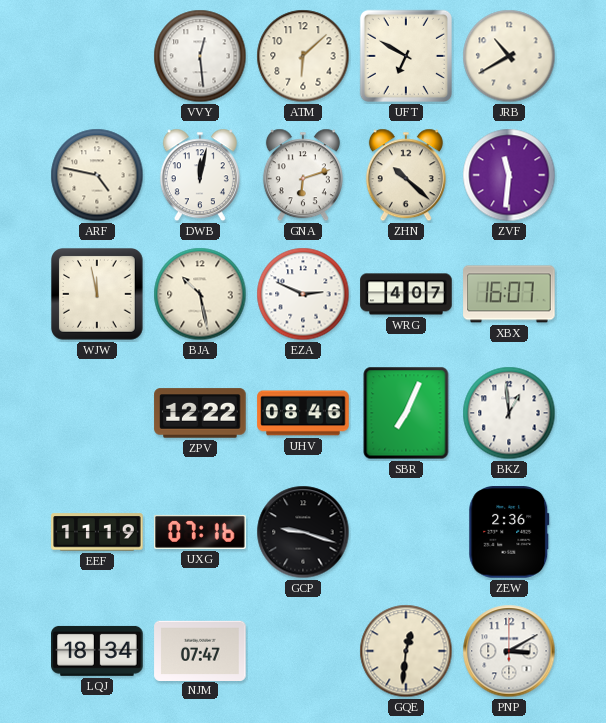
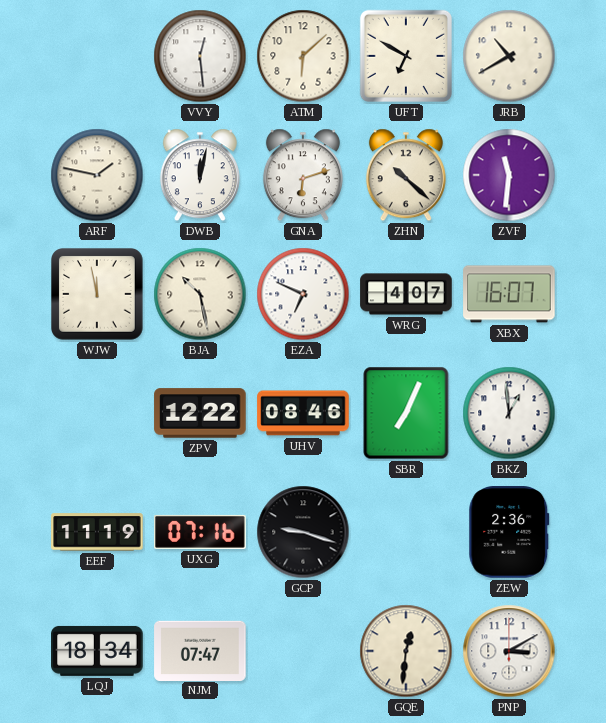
ARF: 4:47 -> 1:47 (97, 175)
EZA: 2:49 -> 6:49 (303, 294)
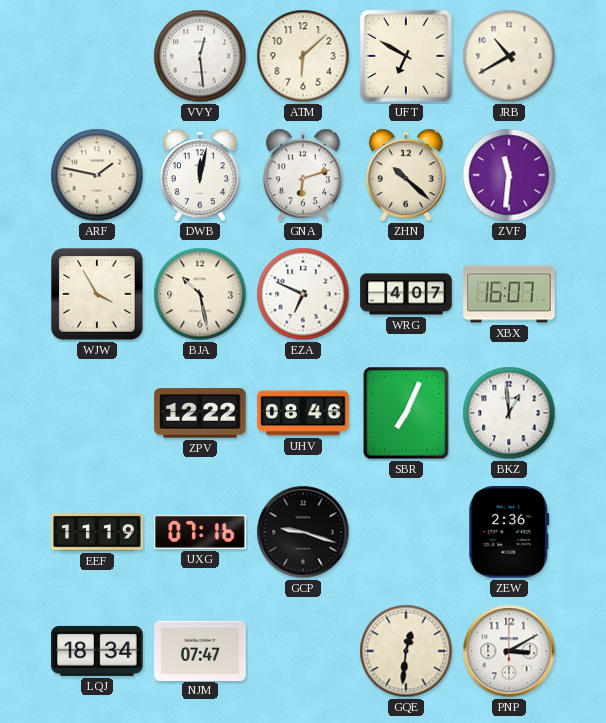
WJW: 11:58 -> 3:55 (98, 295)
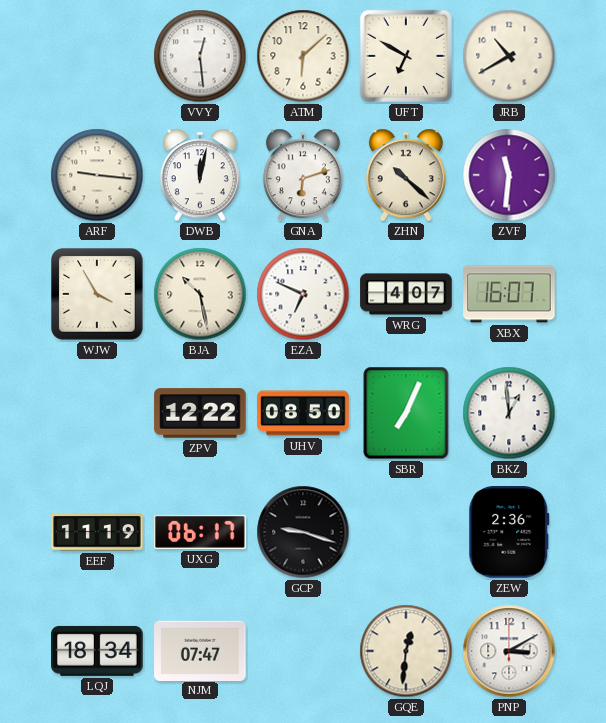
ARF: 1:47 -> 9:16 (97, 175)
UHV: 08:46 -> 08:50 (303, 413)
UXG: 07:16 -> 06:17 (200, 532)
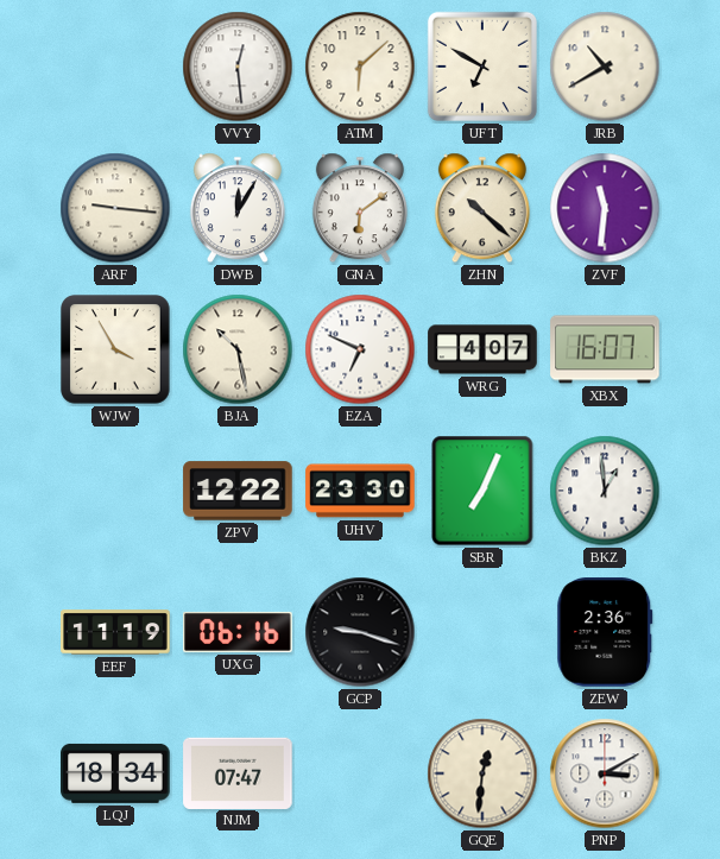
DWB: 12:02 -> 12:05 (238, 208)
GNA: 6:12 -> 6:09 (360, 208)
UHV: 08:50 -> 23:30 (360, 491)
UXG: 06:17 -> 06:16 (238, 632)
